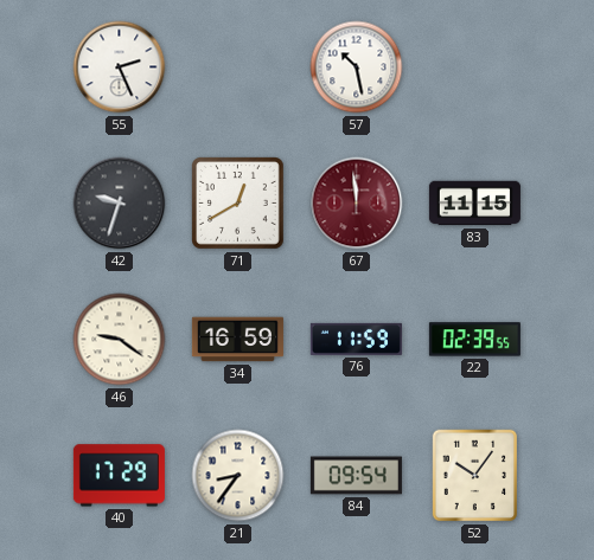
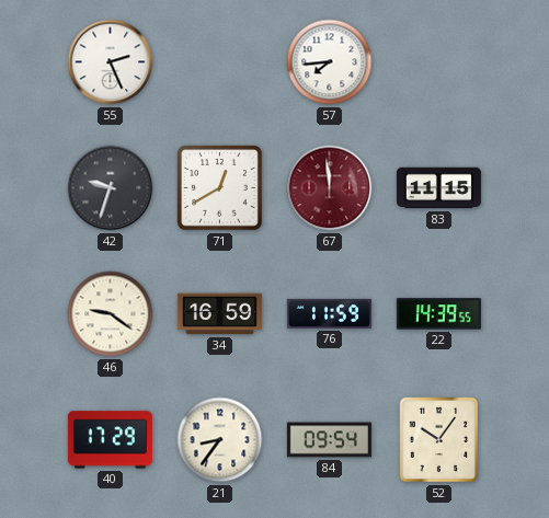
57: 10:28 -> 7:44 (330, 62)
22: 02:39 -> 14:39 (438, 314)
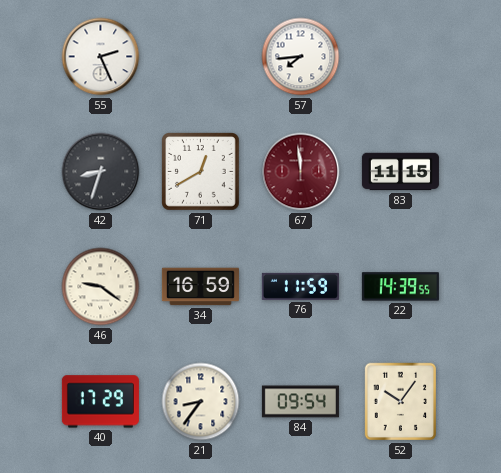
42: 9:33 -> 8:33 (101, 172)
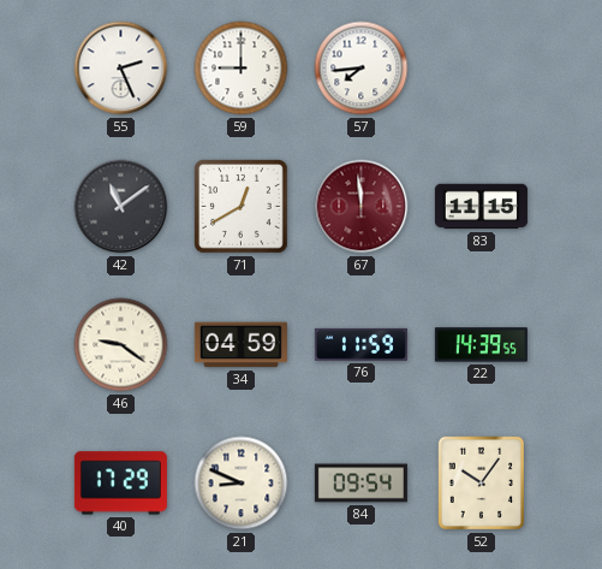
59: none -> 9:00 (242, 69)
42: 8:33 -> 11:09 (121, 207)
34: 16:59 -> 04:59 (240, 345)
21: 8:36 -> 8:49 (242, 484)
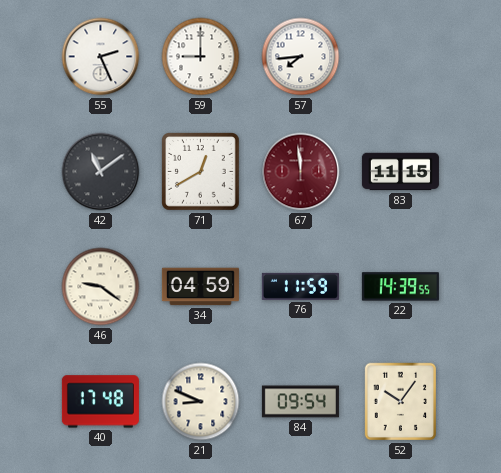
40: 17:29 -> 17:48 (100, 402)
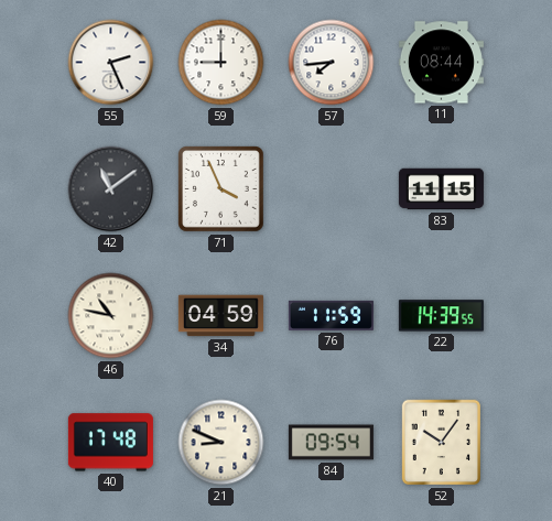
11: none -> 08:44 (441, 63)
71: 12:40 -> 3:56 (221, 189)
67: 11:59 -> none (301, 172)
46: 9:21 -> 10:47 (111, 316)
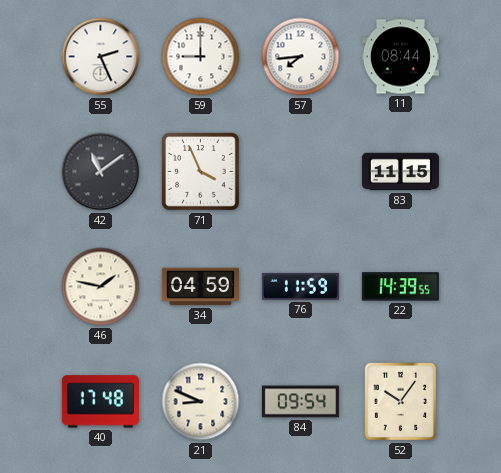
46: 10:47 -> 1:47 (101, 287)
